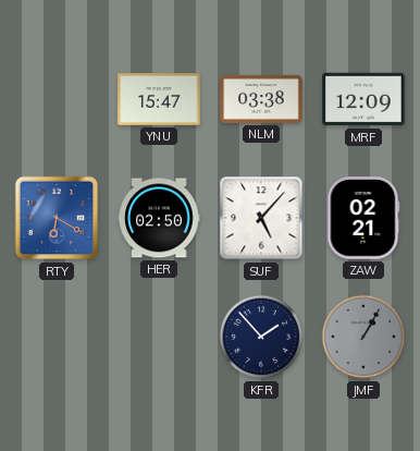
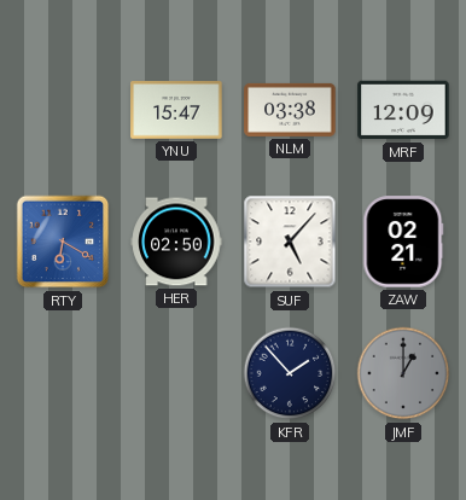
JMF: 1:05 -> 1:00 (403, 373)
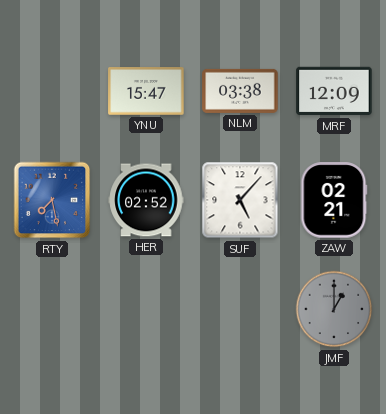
RTY: 6:20 -> 7:28 (52, 200)
HER: 02:50 -> 02:52 (146, 200)
KFR: 1:53 -> none (290, 373)
